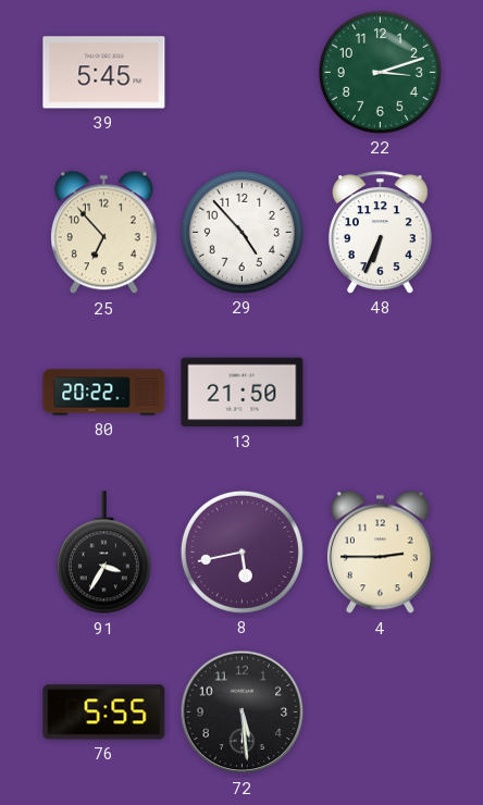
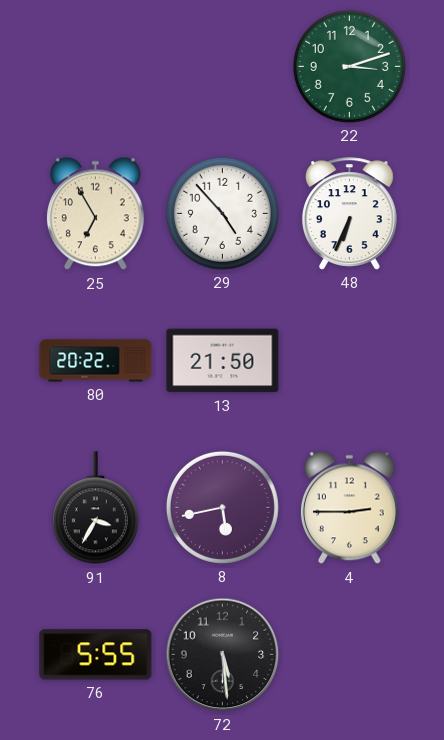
39: 5:45 -> none (104, 73)
25: 6:53 -> 6:55 (95, 214)
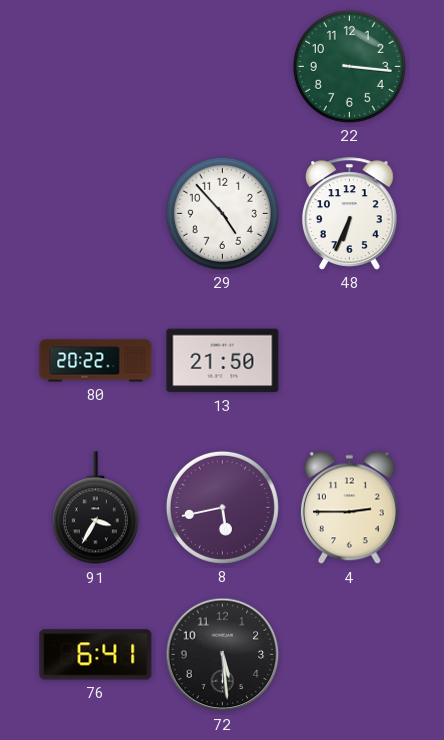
22: 3:12 -> 3:16 (349, 66)
25: 6:55 -> none (95, 214)
76: 5:55 -> 6:41 (96, 655)
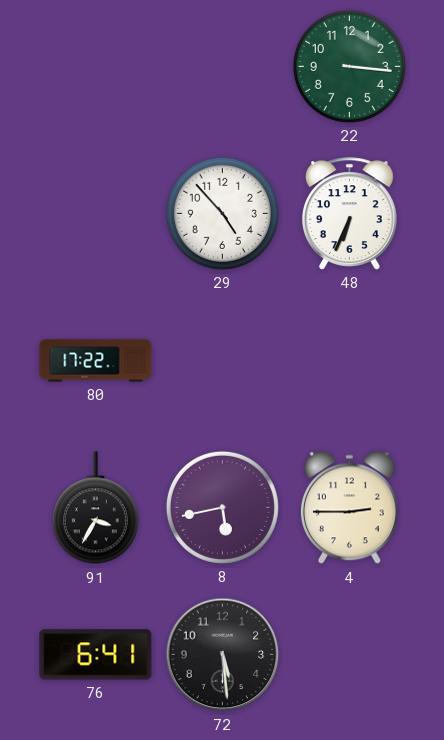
80: 20:22 -> 17:22 (96, 361)
13: 21:50 -> none (223, 361)
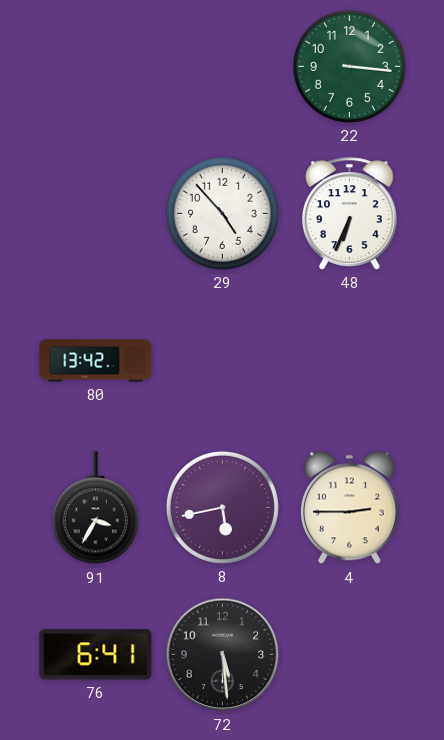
80: 17:22 -> 13:42 (96, 361)
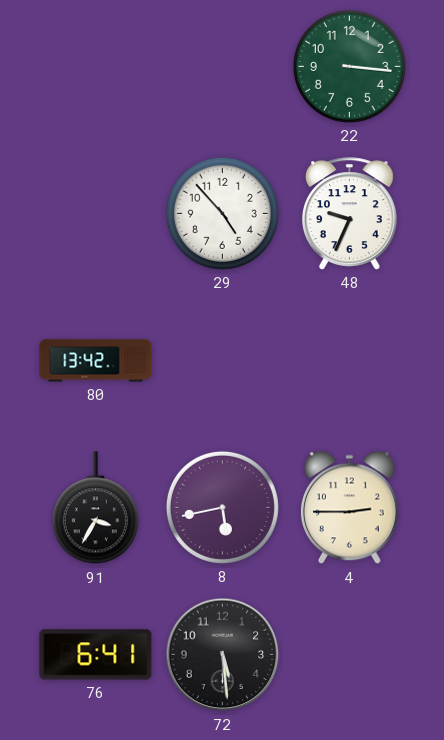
48: 6:34 -> 9:34 (349, 214)
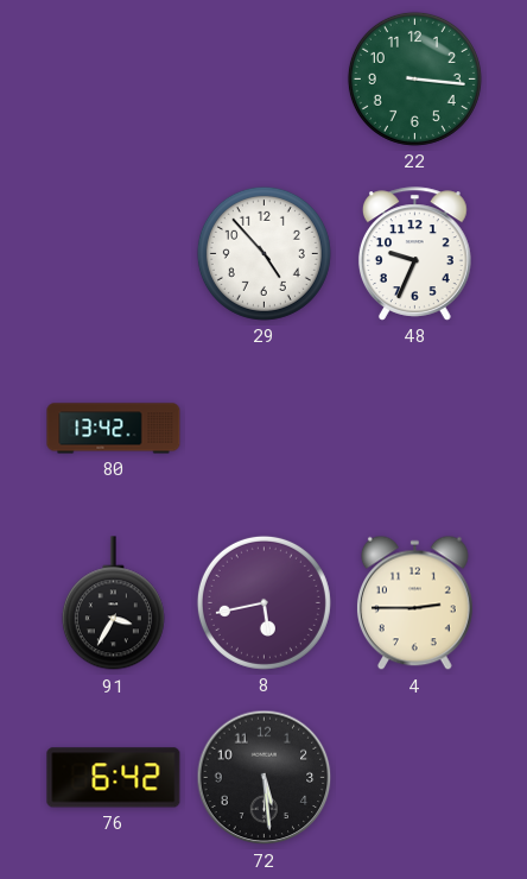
76: 6:41 -> 6:42 (114, 778)
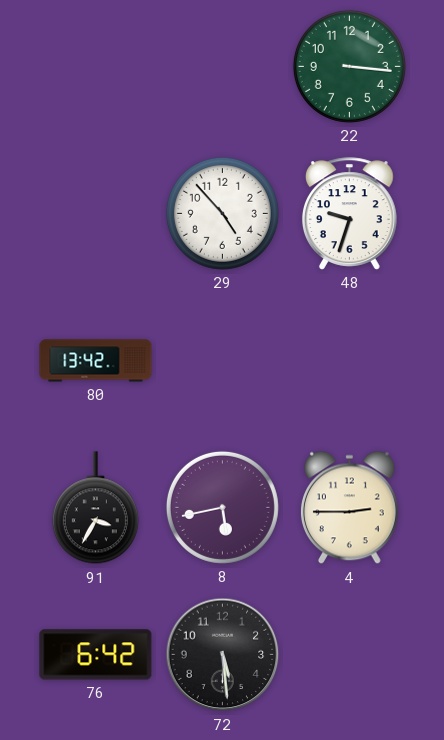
48: 9:34 -> 9:33 (349, 214)
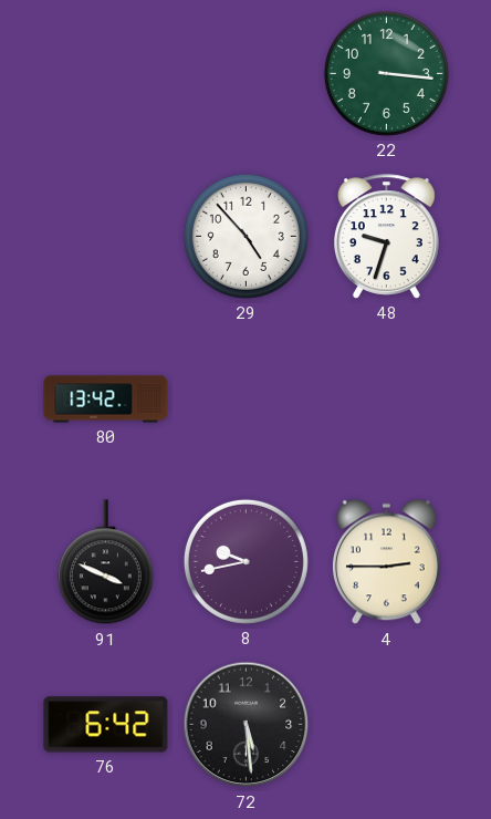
91: 3:35 -> 3:49 (105, 562)
8: 5:43 -> 9:43 (245, 561)
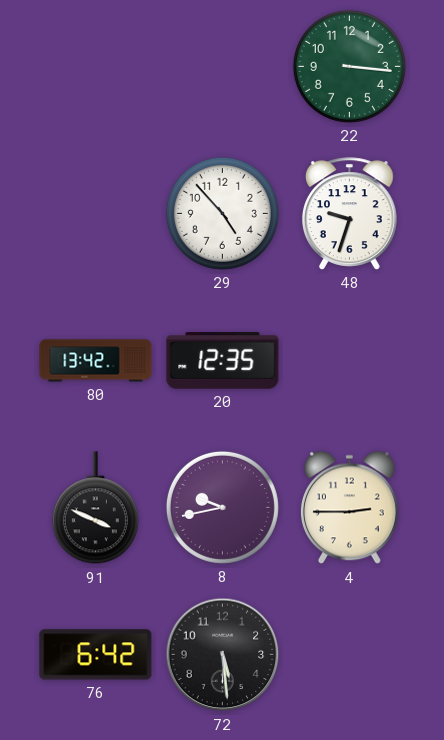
20: none -> 12:35 (223, 361)
